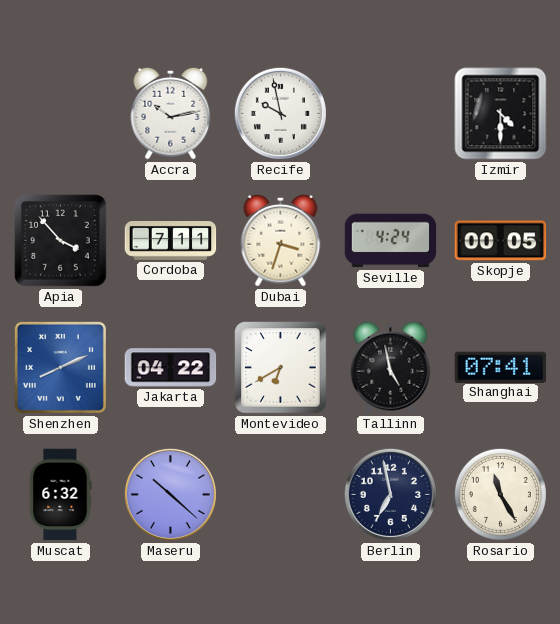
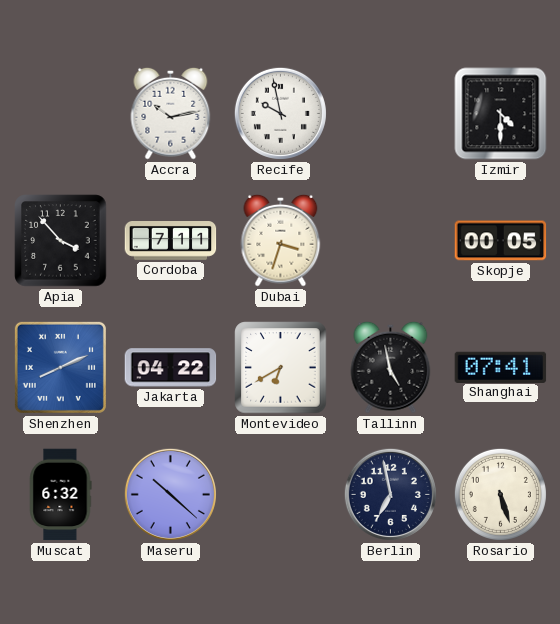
Seville: 4:24 -> none (391, 241)
Rosario: 11:25 -> 5:27 (500, 494)
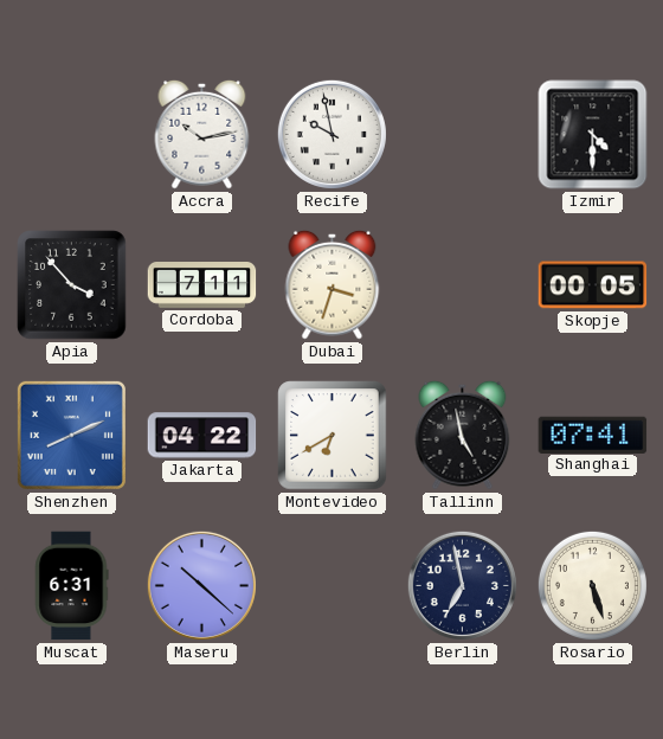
Muscat: 6:32 -> 6:31 (71, 586)
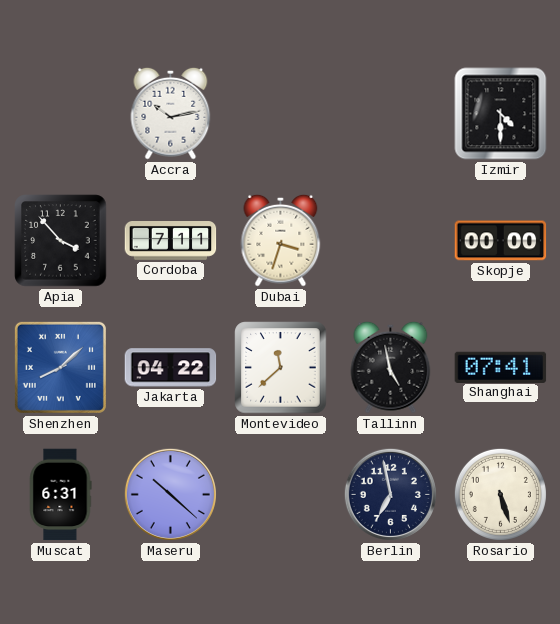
Recife: 9:58 -> none (331, 134)
Skopje: 00:05 -> 00:00 (501, 241)
Shenzhen: 8:11 -> 8:08 (60, 367)
Montevideo: 6:40 -> 11:38 (281, 368)
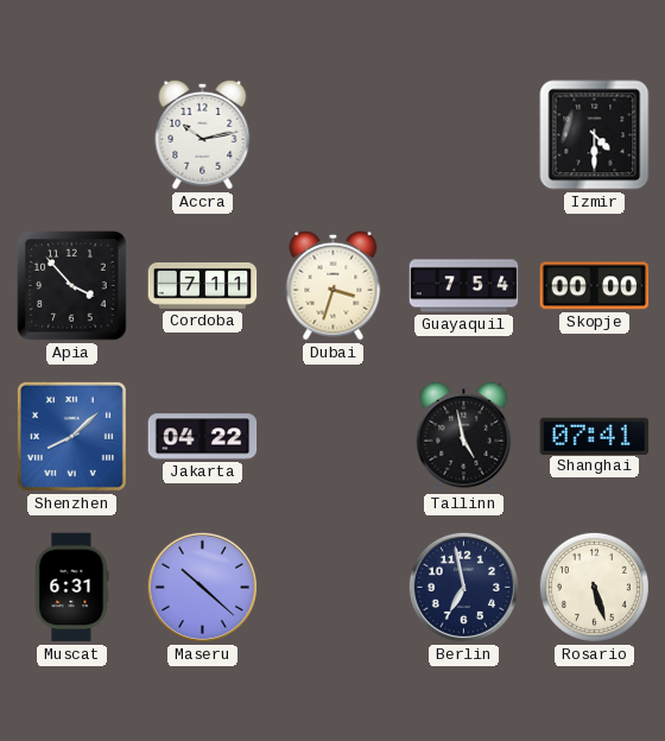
Guayaquil: none -> 7:54 (464, 286)
Montevideo: 11:38 -> none (281, 368)
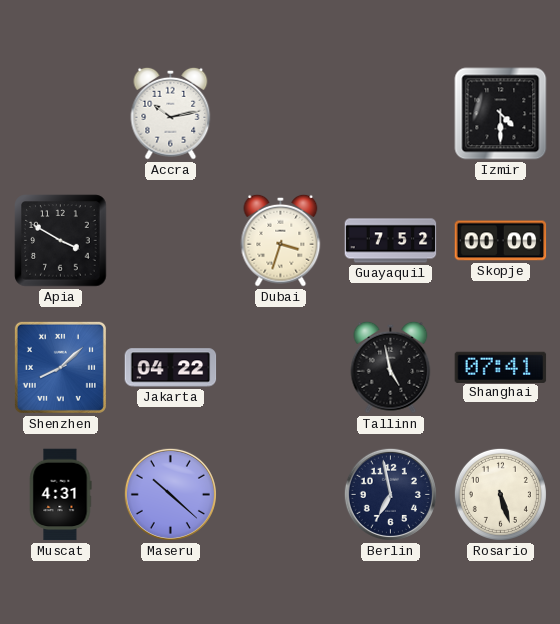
Apia: 3:53 -> 3:50 (61, 241)
Cordoba: 7:11 -> none (203, 286)
Guayaquil: 7:54 -> 7:52 (391, 241)
Muscat: 6:31 -> 4:31 (60, 495)
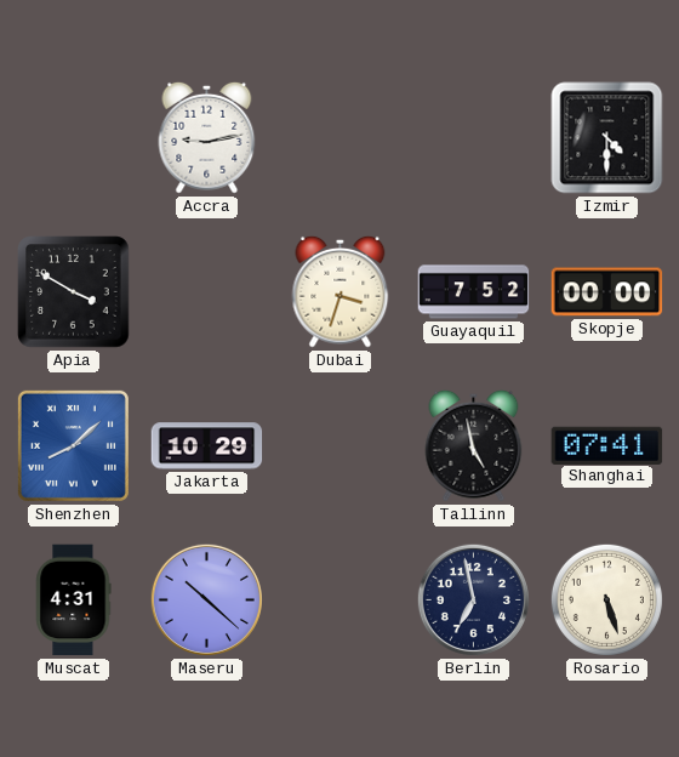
Accra: 10:13 -> 9:13 (207, 137)
Jakarta: 04:22 -> 10:29 (207, 446)
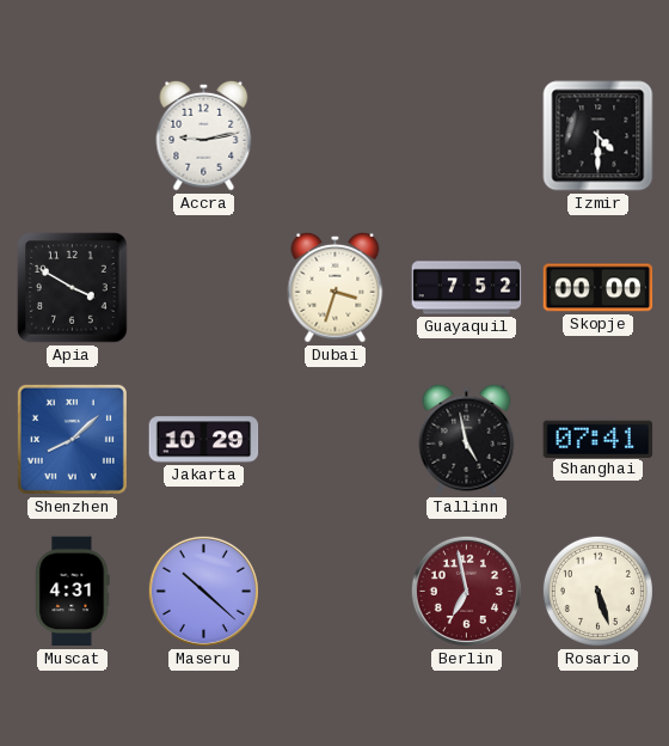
Berlin dial: navy -> burgundy (466, 591)
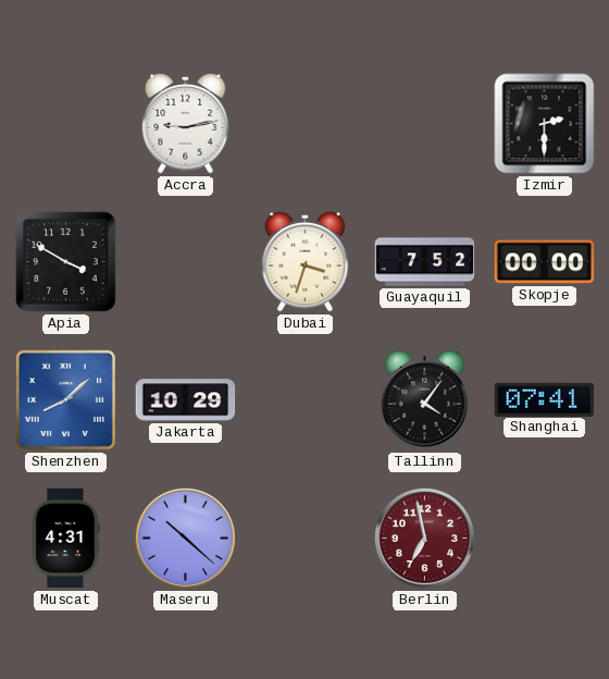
Izmir: 4:30 -> 2:30 (545, 124)
Tallinn: 4:58 -> 4:06 (425, 399)
Rosario: 5:27 -> none (597, 591)
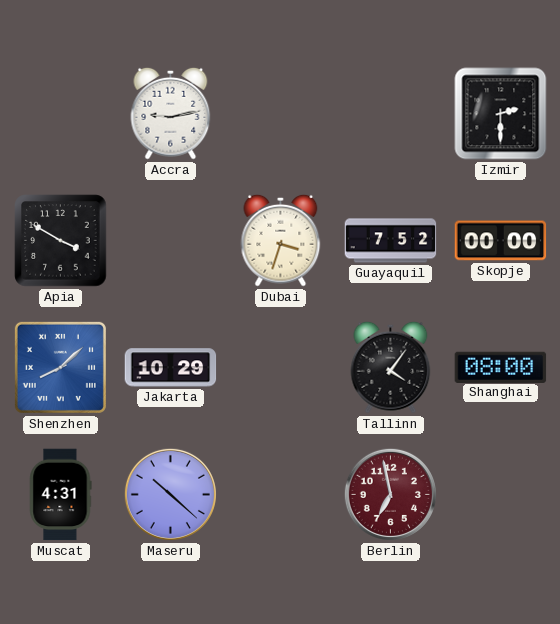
Shanghai: 07:41 -> 08:00 (501, 367)
